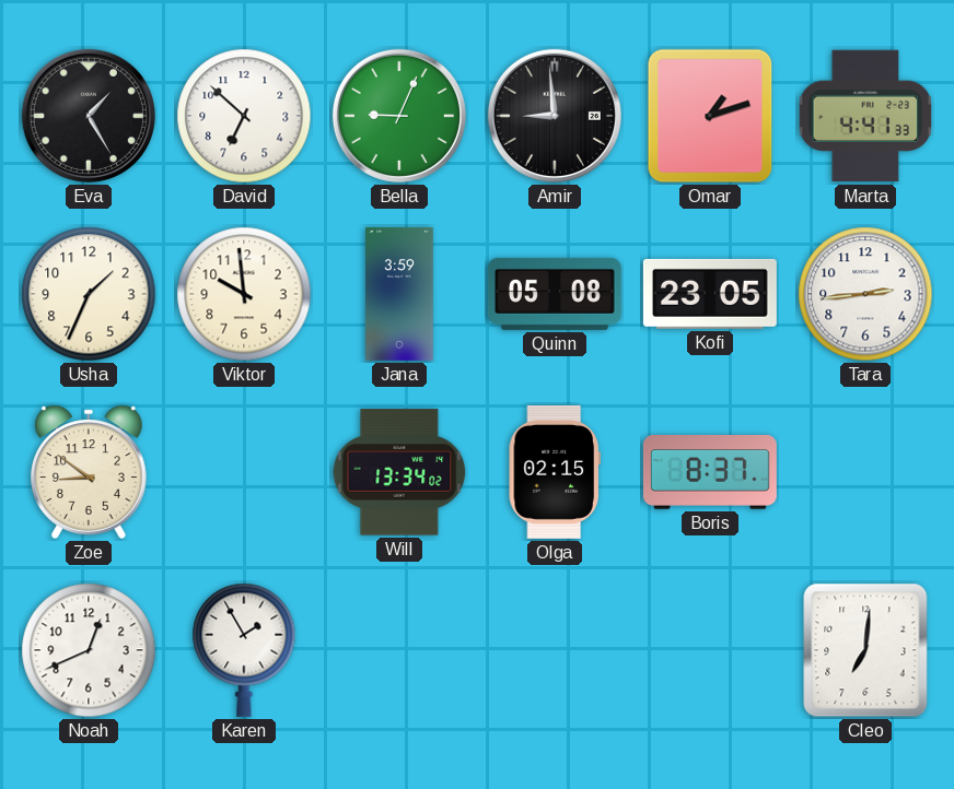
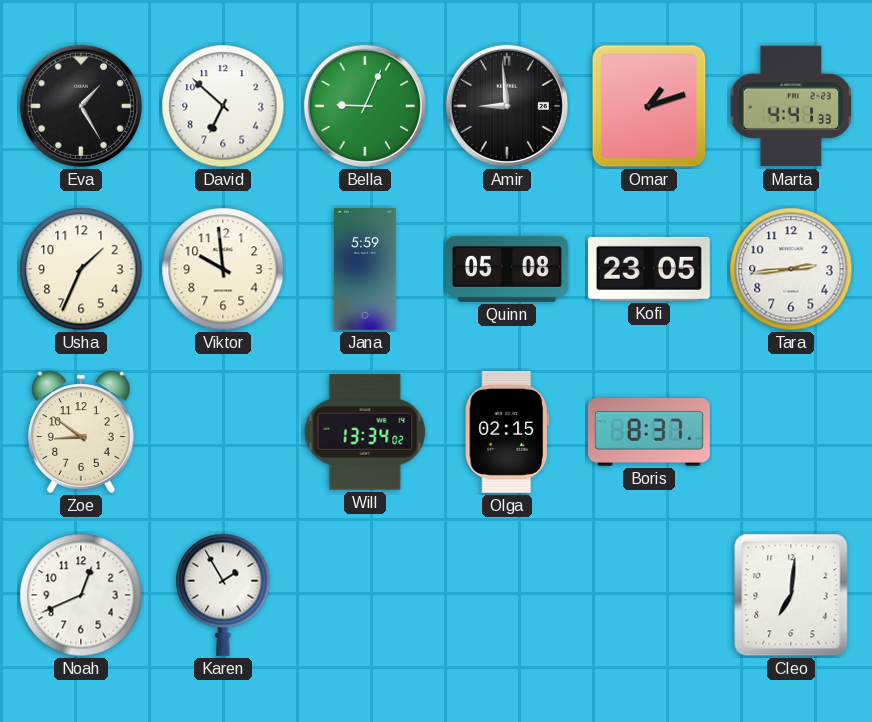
Jana: 3:59 -> 5:59 (365, 269)
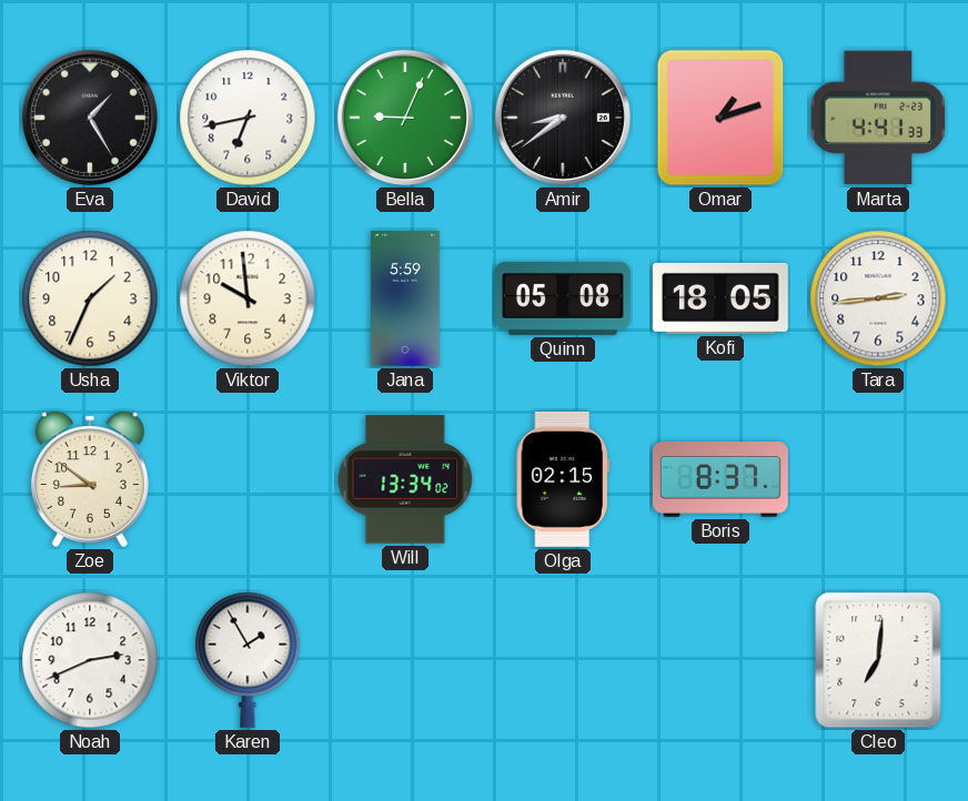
David: 6:52 -> 6:43 (248, 118)
Amir: 8:59 -> 8:39 (563, 118)
Kofi: 23:05 -> 18:05 (720, 298)
Noah: 12:41 -> 2:41 (90, 660)
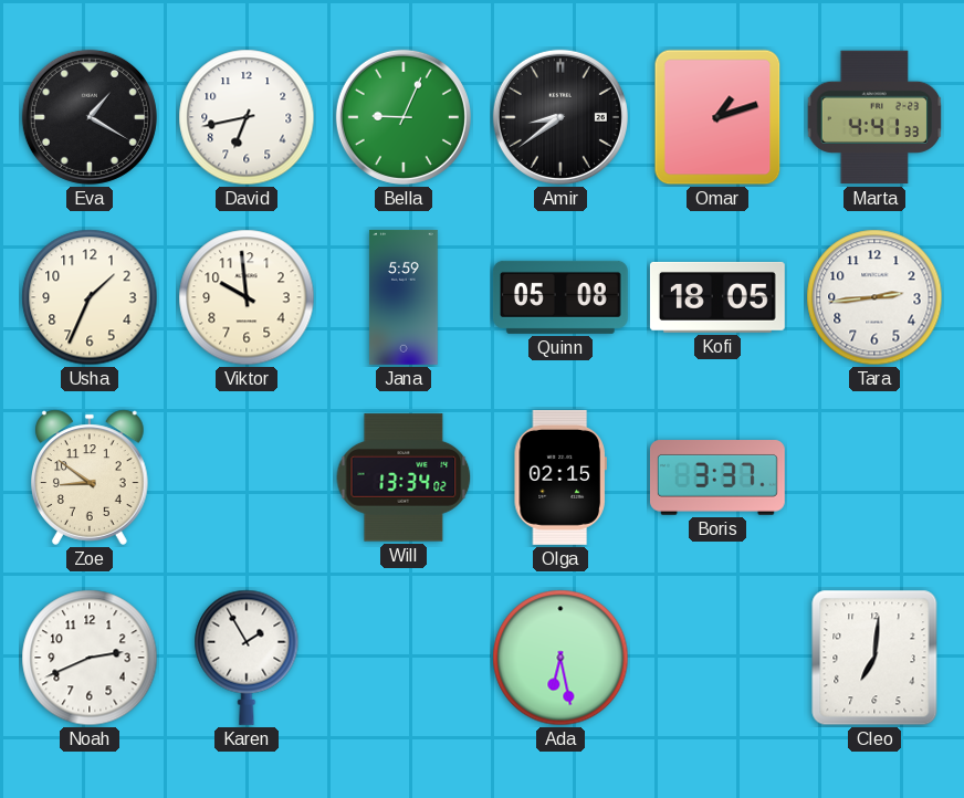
Eva: 1:25 -> 1:20 (90, 117)
Boris: 8:37 -> 3:37 (717, 479)
Ada: none -> 6:28 (560, 658)
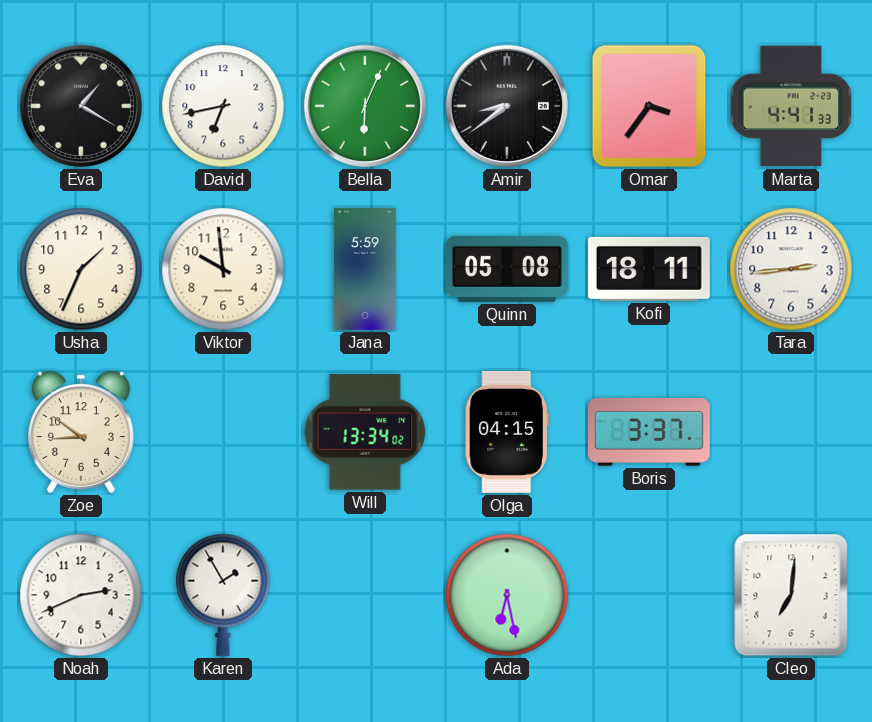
Bella: 9:04 -> 6:04 (365, 106)
Omar: 1:12 -> 3:36 (649, 106)
Kofi: 18:05 -> 18:11 (649, 269)
Olga: 02:15 -> 04:15 (507, 432)
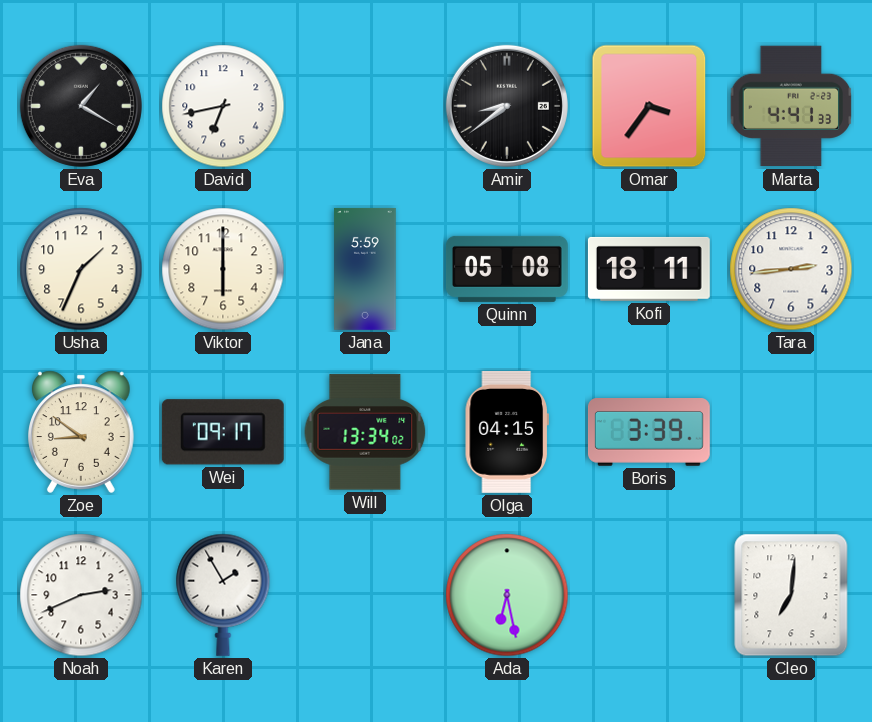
Bella: 6:04 -> none (365, 106)
Viktor: 9:59 -> 6:00 (223, 269)
Wei: none -> 09:17 (223, 432)
Boris: 3:37 -> 3:39 (649, 433)
